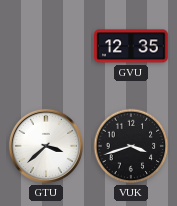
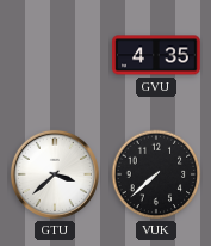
GVU: 12:35 -> 4:35 (156, 55)
VUK: 3:42 -> 7:38 (156, 174)
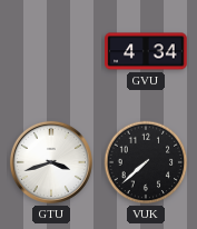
GVU: 4:35 -> 4:34 (146, 51)
GTU: 3:38 -> 3:42 (51, 162)
